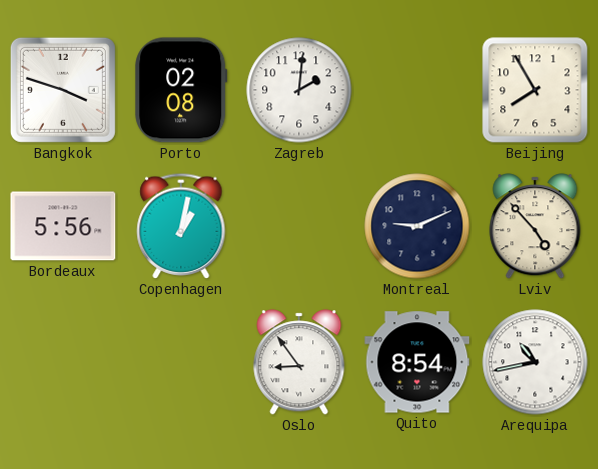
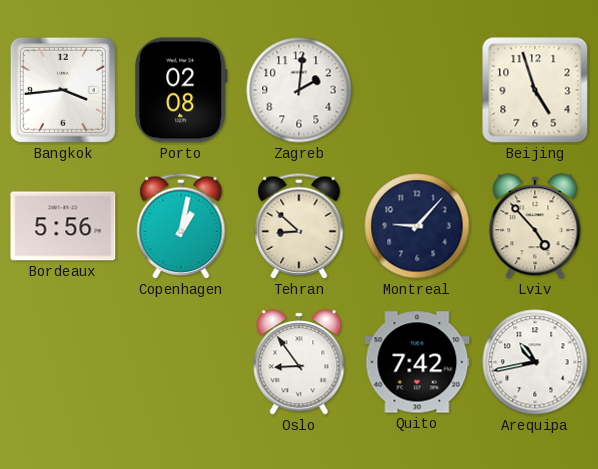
Bangkok: 3:48 -> 3:44 (63, 90)
Beijing: 7:55 -> 4:57 (535, 90)
Tehran: none -> 8:52 (299, 226)
Montreal: 9:11 -> 9:07 (417, 226)
Quito: 8:54 -> 7:42 (417, 362)
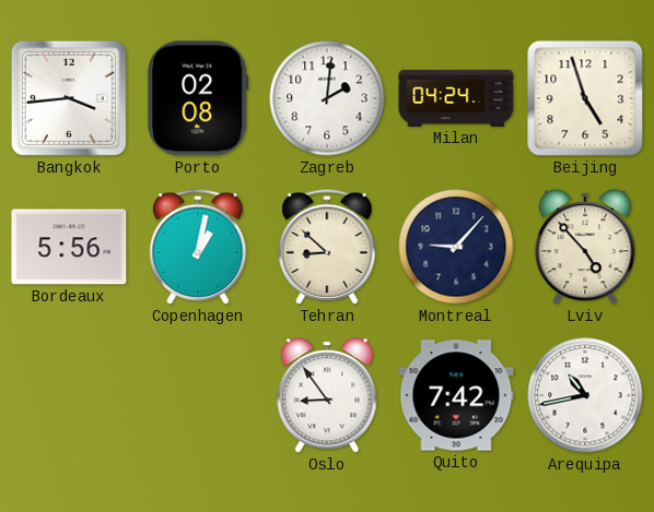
Milan: none -> 04:24 (456, 98)
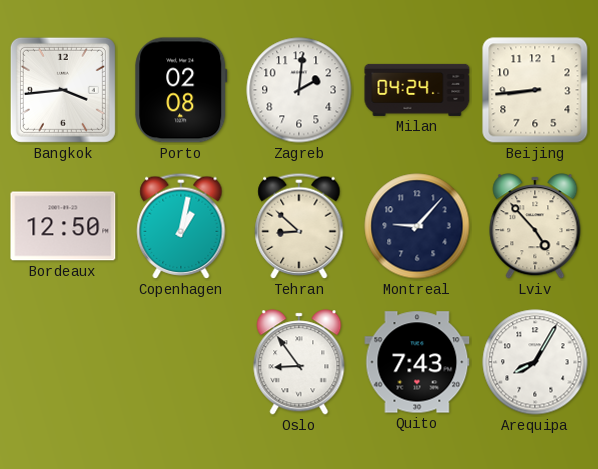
Beijing: 4:57 -> 8:44 (535, 90)
Bordeaux: 5:56 -> 12:50 (63, 226)
Quito: 7:42 -> 7:43 (417, 362)
Arequipa: 10:43 -> 8:05 (535, 362)
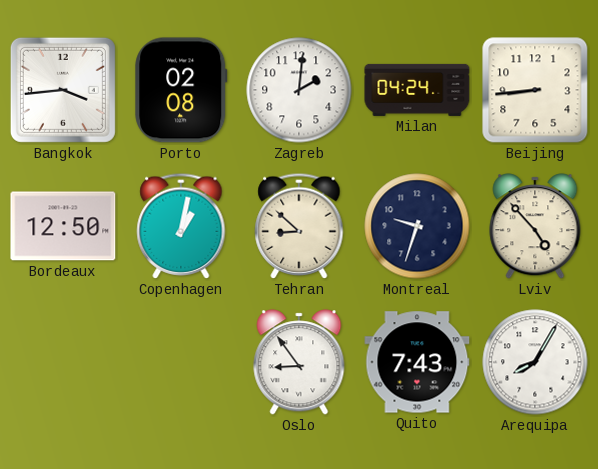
Montreal: 9:07 -> 9:33 (417, 226)
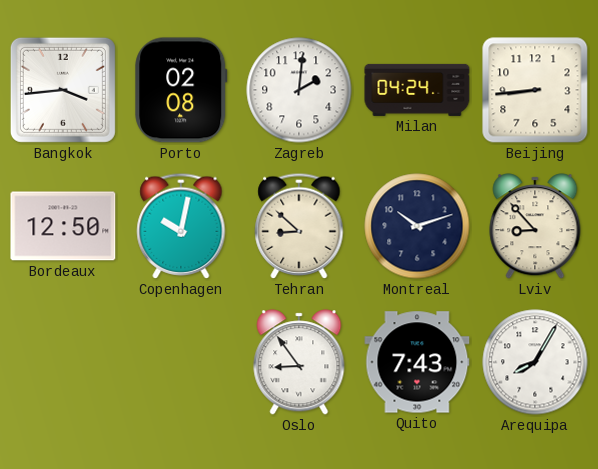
Copenhagen: 1:02 -> 10:02 (181, 226)
Montreal: 9:33 -> 10:12 (417, 226)
Lviv: 4:53 -> 8:53 (535, 226)
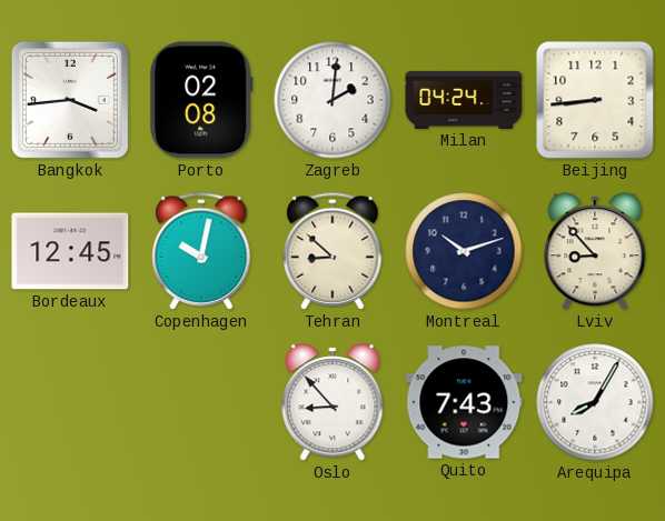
Bordeaux: 12:50 -> 12:45 (70, 251)
Oslo: 8:54 -> 8:53 (332, 402)
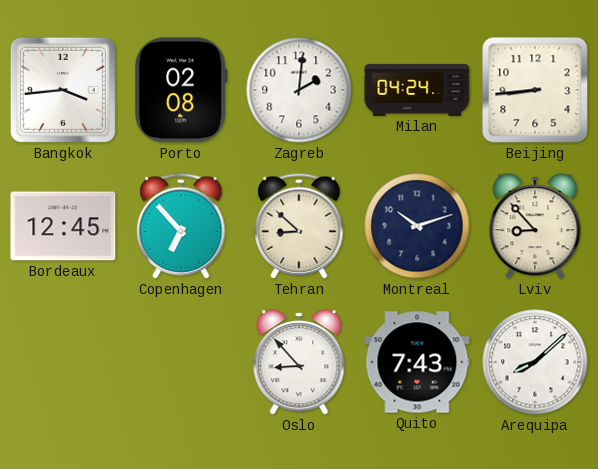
Copenhagen: 10:02 -> 6:53 (181, 226)
Arequipa: 8:05 -> 8:08 (535, 362)
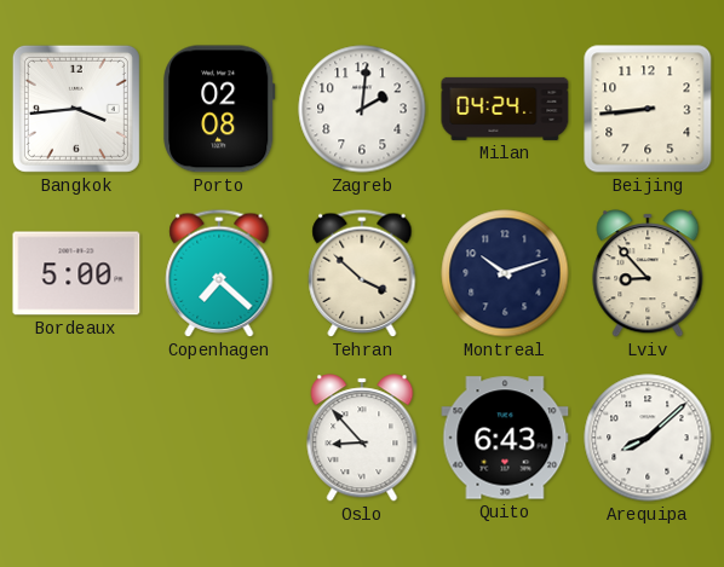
Bordeaux: 12:45 -> 5:00 (76, 273)
Copenhagen: 6:53 -> 7:22 (219, 273)
Tehran: 8:52 -> 3:52 (362, 273)
Quito: 7:43 -> 6:43 (505, 438)
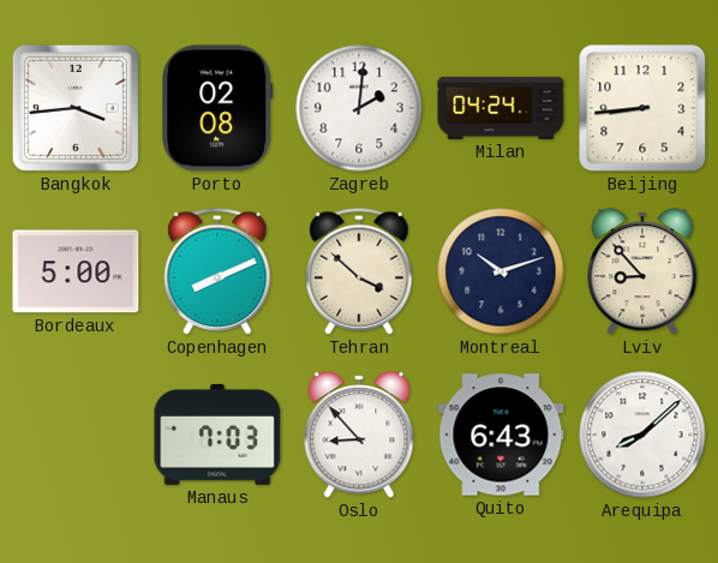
Copenhagen: 7:22 -> 8:11 (217, 271)
Manaus: none -> 7:03 (217, 435)
